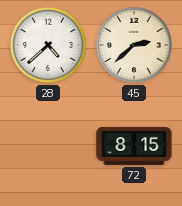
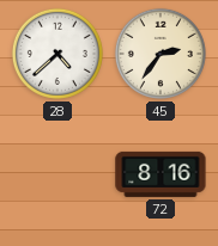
45: 2:38 -> 2:36 (161, 54)
72: 8:15 -> 8:16 (161, 174)
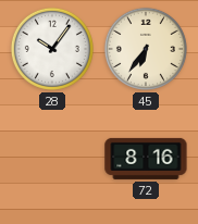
28: 4:38 -> 10:06 (52, 49)
45: 2:36 -> 6:36 (146, 49)
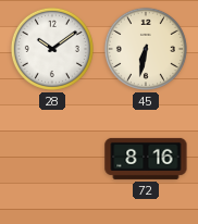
28: 10:06 -> 10:09 (52, 49)
45: 6:36 -> 6:32 (146, 49)
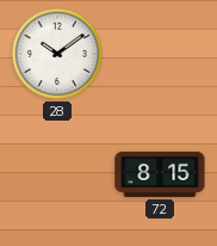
45: 6:32 -> none (146, 49)
72: 8:16 -> 8:15 (160, 174)
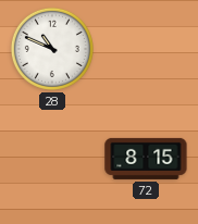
28: 10:09 -> 10:49 (52, 49)
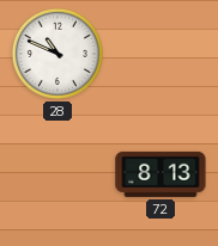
72: 8:15 -> 8:13 (161, 174)
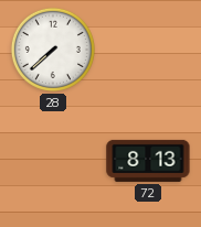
28: 10:49 -> 7:38 (53, 50)
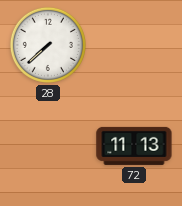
72: 8:13 -> 11:13 (134, 146)
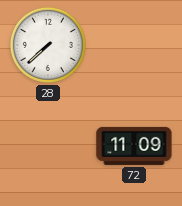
72: 11:13 -> 11:09 (134, 146)
